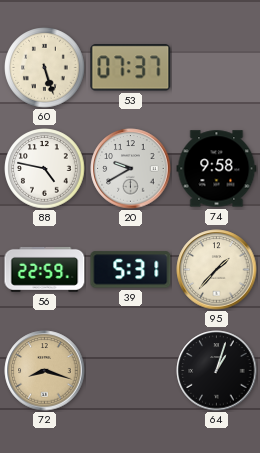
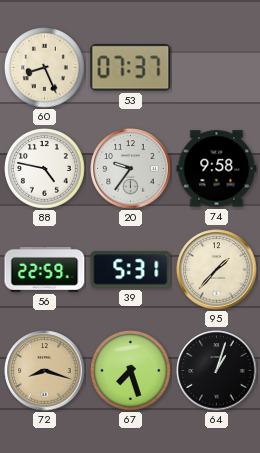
60: 5:27 -> 8:26 (45, 68)
20: 9:40 -> 9:36 (131, 169)
67: none -> 7:27 (131, 371)
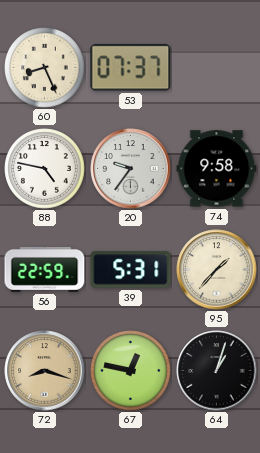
67: 7:27 -> 12:47 (131, 371)
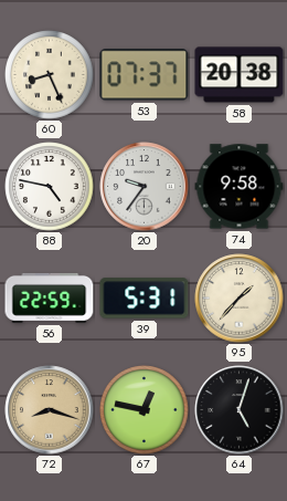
58: none -> 20:38 (240, 75)
64: 1:03 -> 5:03 (240, 410)
